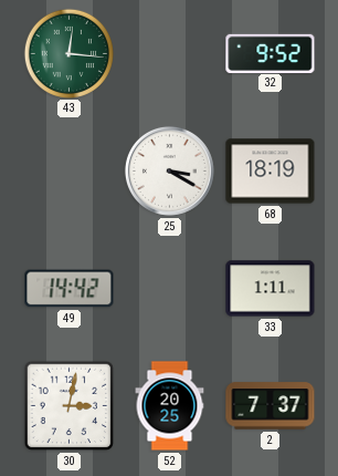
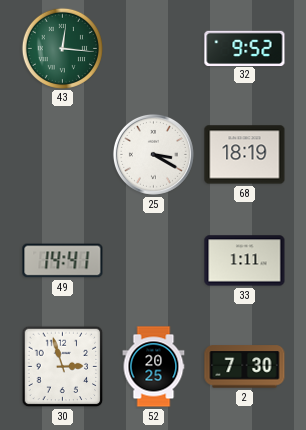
49: 14:42 -> 14:41 (63, 261)
30: 3:02 -> 2:57 (63, 367)
2: 7:37 -> 7:30 (245, 367)
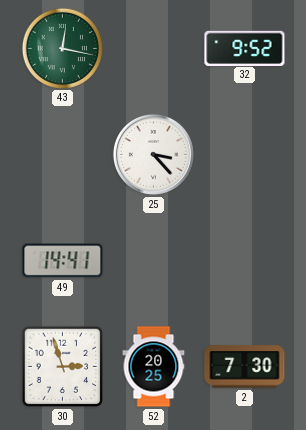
43: 12:16 -> 12:17 (62, 48)
25: 3:20 -> 3:23 (153, 154)
68: 18:19 -> none (245, 155)
33: 1:11 -> none (245, 261)
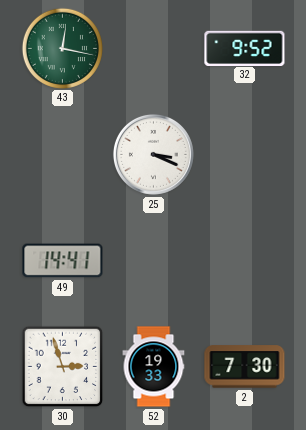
25: 3:23 -> 3:19 (153, 154)
52: 20:25 -> 19:33 (154, 367)
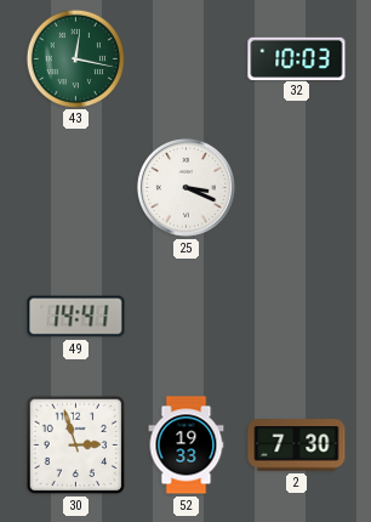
32: 9:52 -> 10:03 (297, 58)
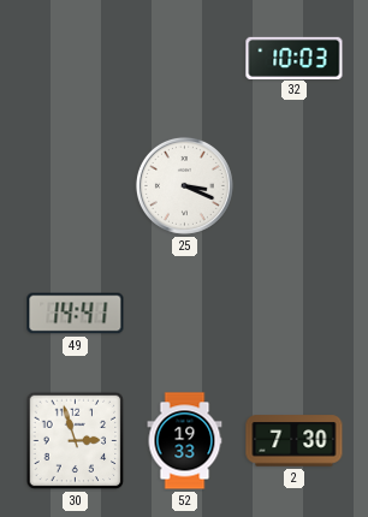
43: 12:17 -> none (75, 58)
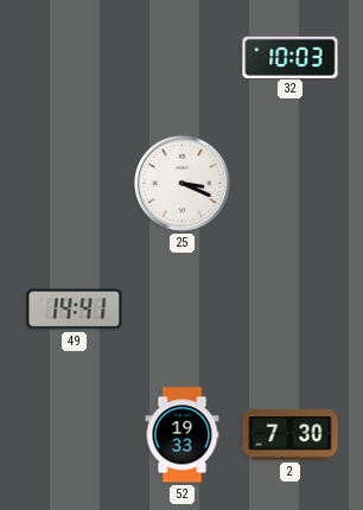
30: 2:57 -> none (76, 441)
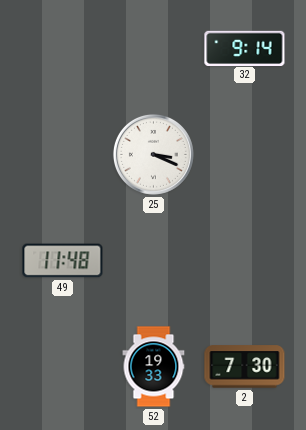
32: 10:03 -> 9:14 (245, 48)
49: 14:41 -> 11:48 (63, 261)
